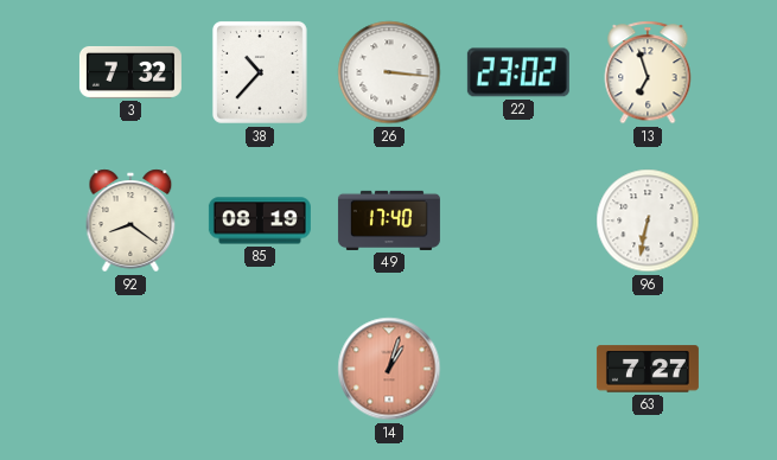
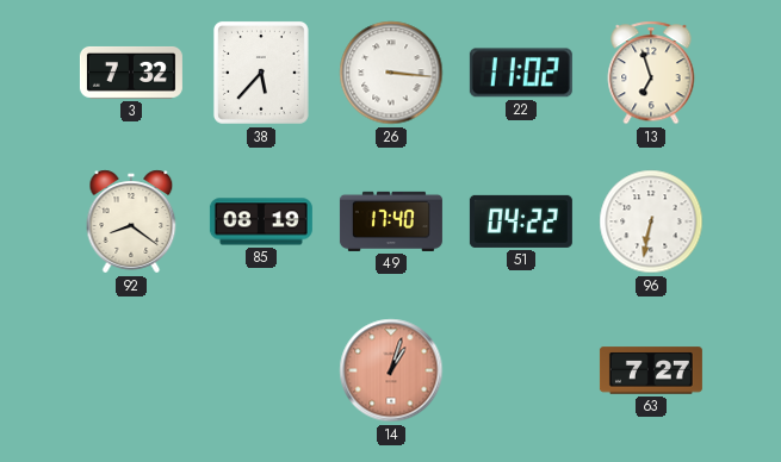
38: 10:37 -> 5:37 (261, 73)
22: 23:02 -> 11:02 (521, 73)
51: none -> 04:22 (521, 221)
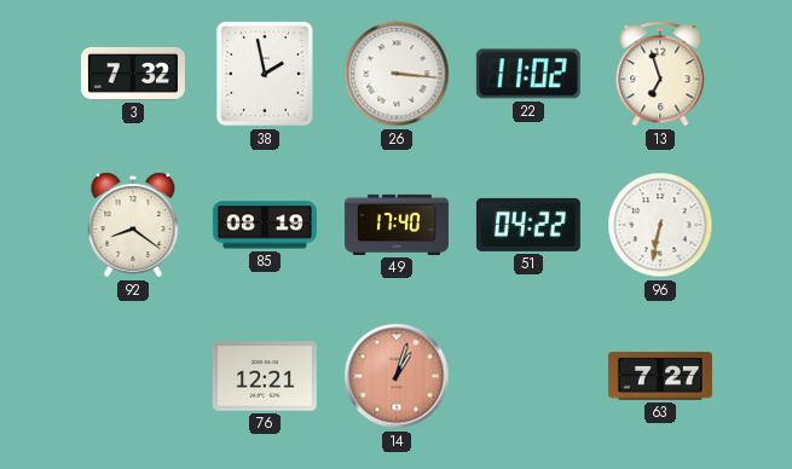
38: 5:37 -> 1:58 (265, 74)
76: none -> 12:21 (265, 376)
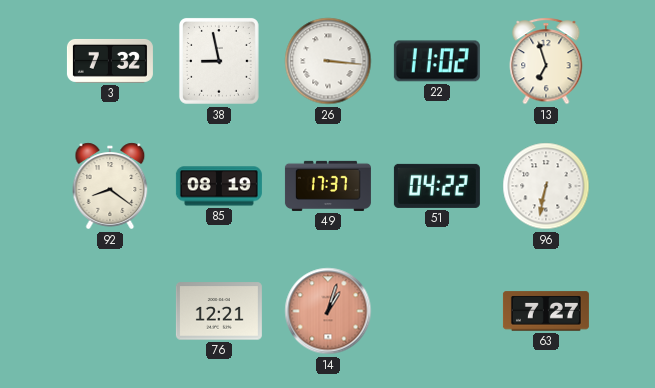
38: 1:58 -> 8:58 (219, 61)
49: 17:40 -> 17:37 (328, 186)
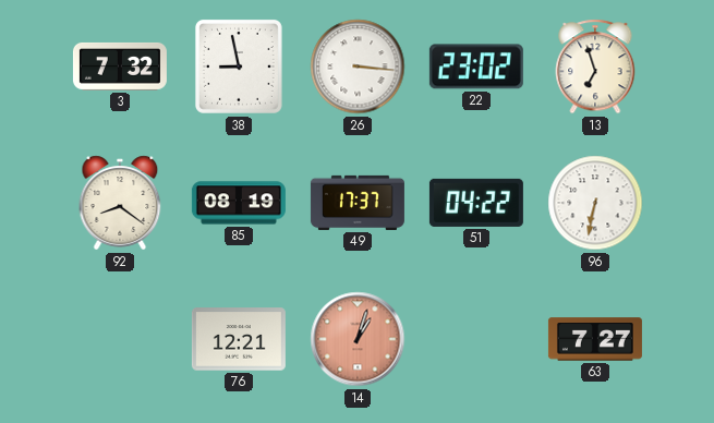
22: 11:02 -> 23:02 (476, 67)
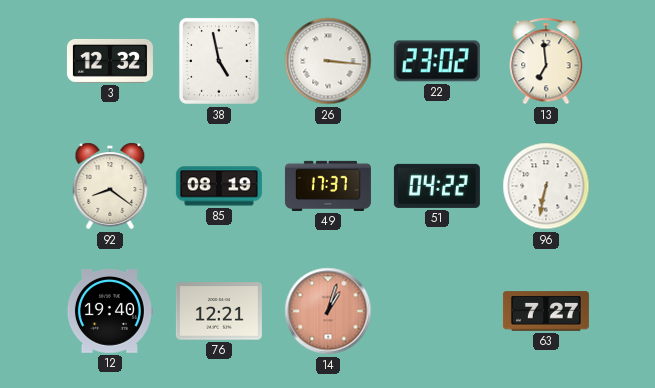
3: 7:32 -> 12:32 (110, 61)
38: 8:58 -> 4:58 (219, 61)
13: 6:57 -> 6:59 (546, 61)
12: none -> 19:40 (109, 312)
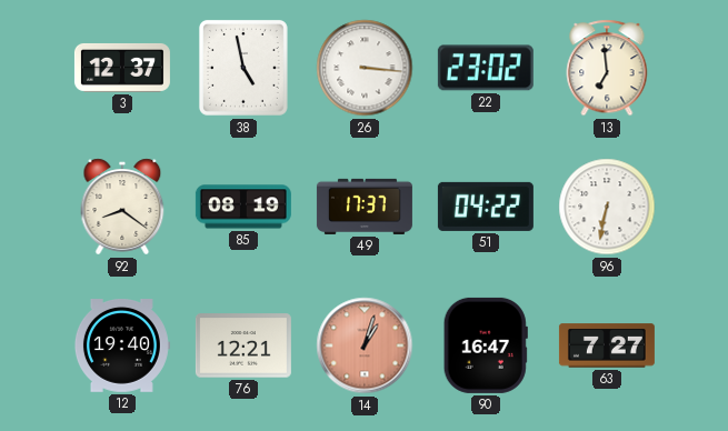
3: 12:32 -> 12:37 (122, 68)
90: none -> 16:47 (486, 345)
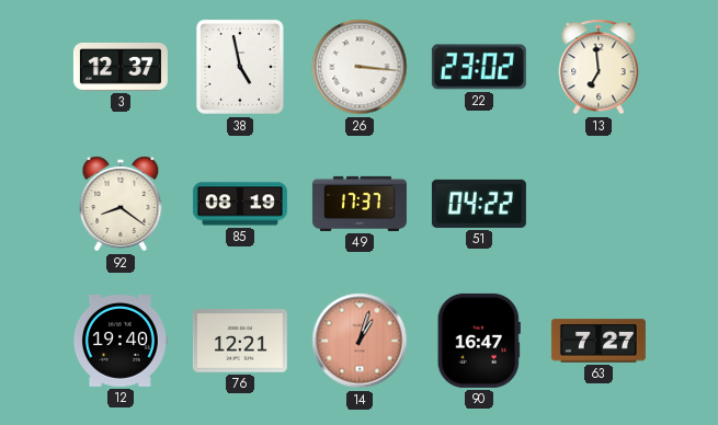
96: 6:32 -> none (607, 207)
